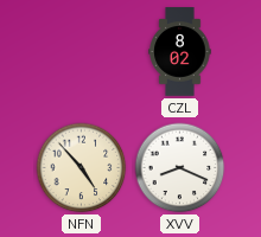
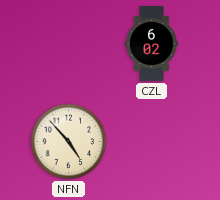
CZL: 8:02 -> 6:02 (152, 44)
XVV: 8:19 -> none (180, 168)
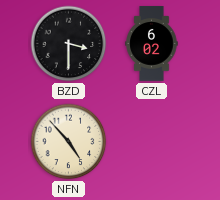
BZD: none -> 3:30 (69, 44)
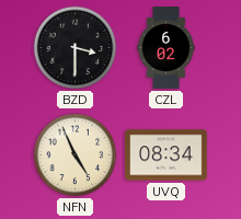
NFN: 4:53 -> 4:56 (76, 155)
UVQ: none -> 08:34 (167, 155)
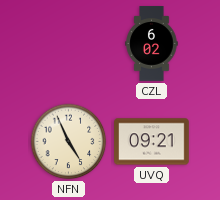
BZD: 3:30 -> none (76, 48)
UVQ: 08:34 -> 09:21 (152, 142)
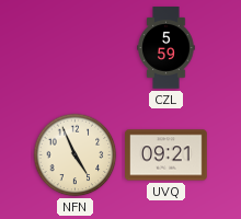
CZL: 6:02 -> 5:59 (167, 48)
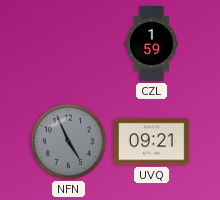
CZL: 5:59 -> 1:59 (152, 44)
NFN dial: cream -> grey (69, 142)
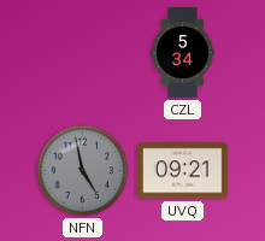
CZL: 1:59 -> 5:34 (183, 53)
NFN: 4:56 -> 4:58 (83, 171)
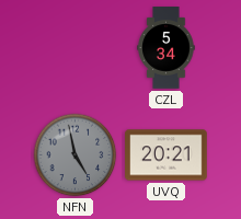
UVQ: 09:21 -> 20:21 (167, 155)
